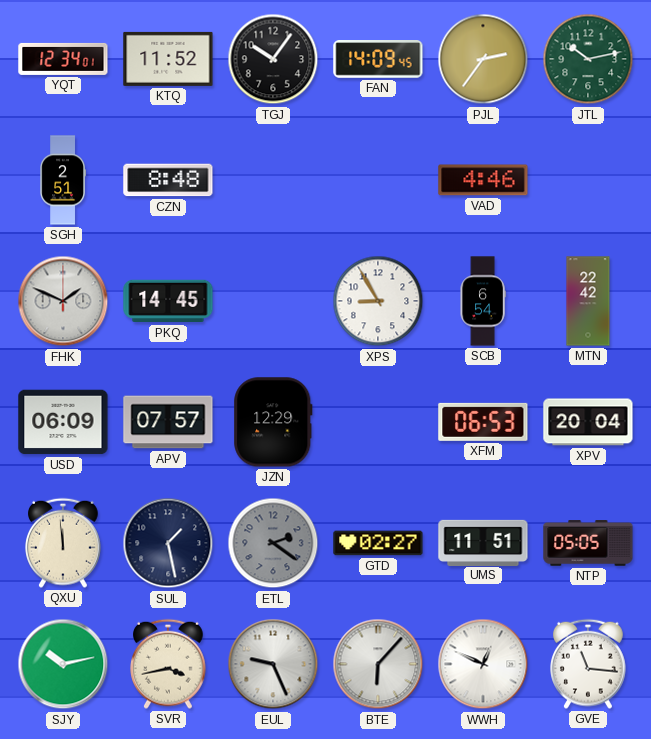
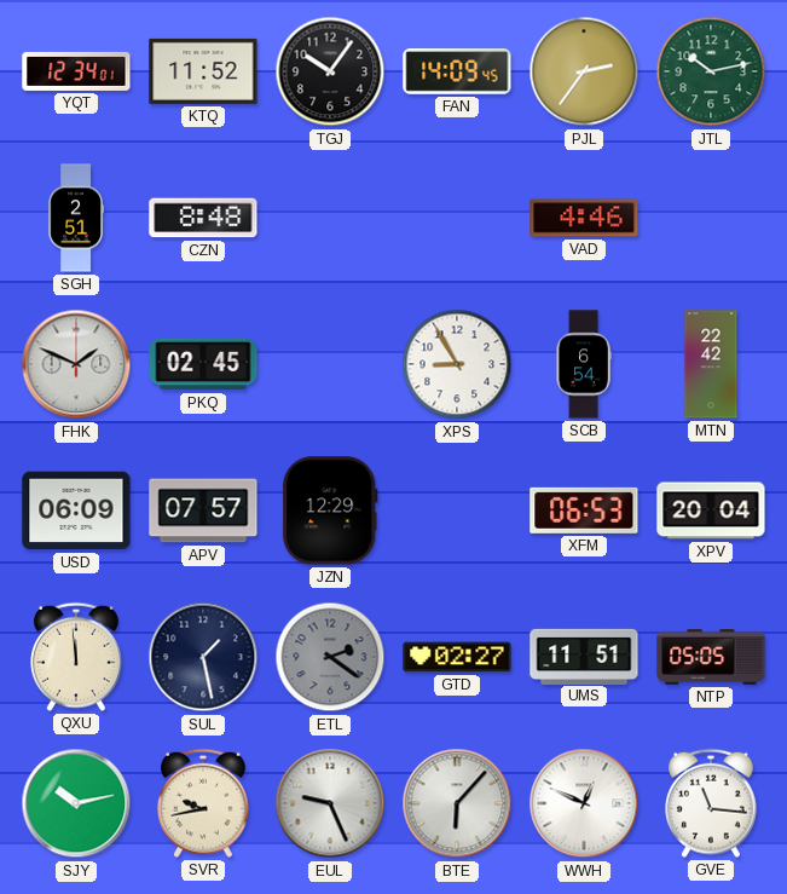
PKQ: 14:45 -> 02:45 (203, 364)
SVR: 3:43 -> 9:43 (204, 803)
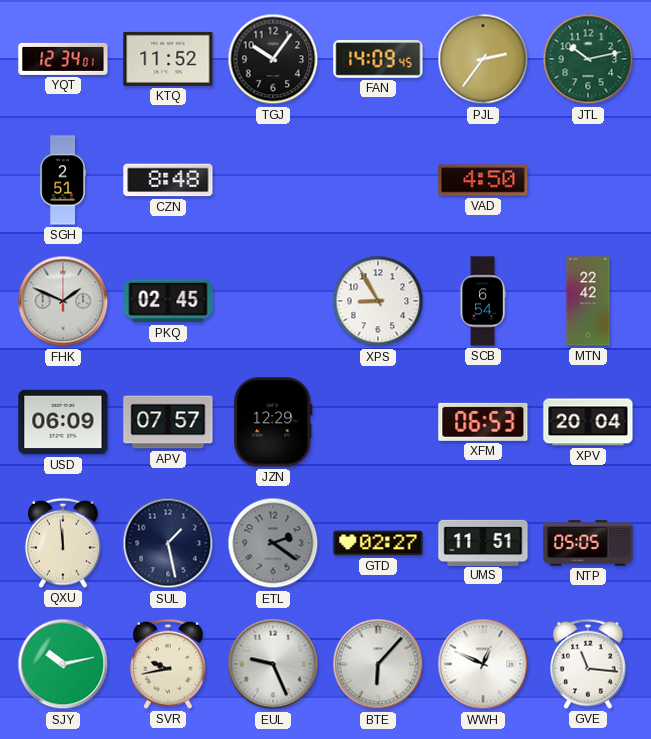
VAD: 4:46 -> 4:50 (483, 180)
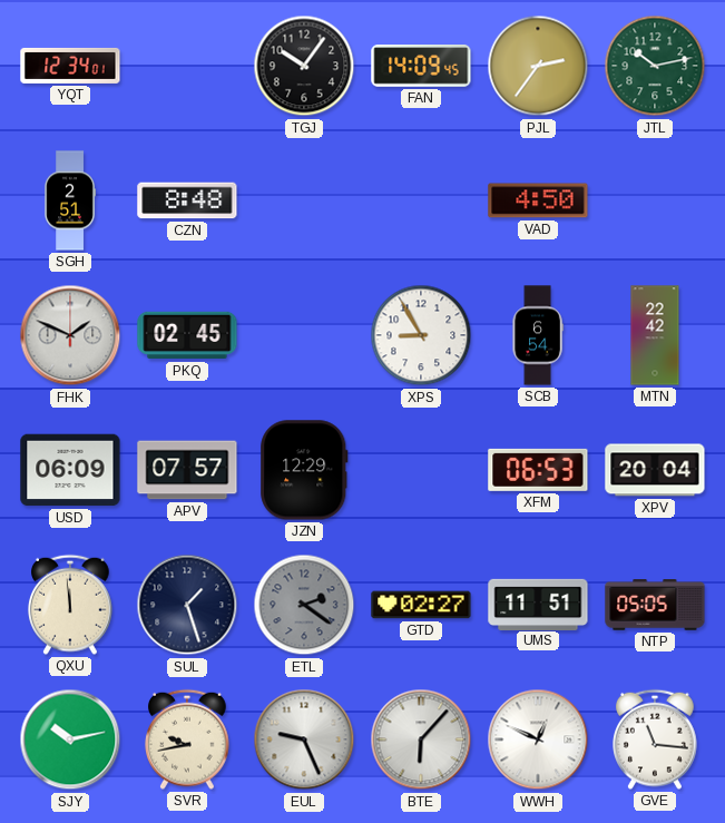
KTQ: 11:52 -> none (168, 59)
SUL: 1:28 -> 1:27 (187, 605)
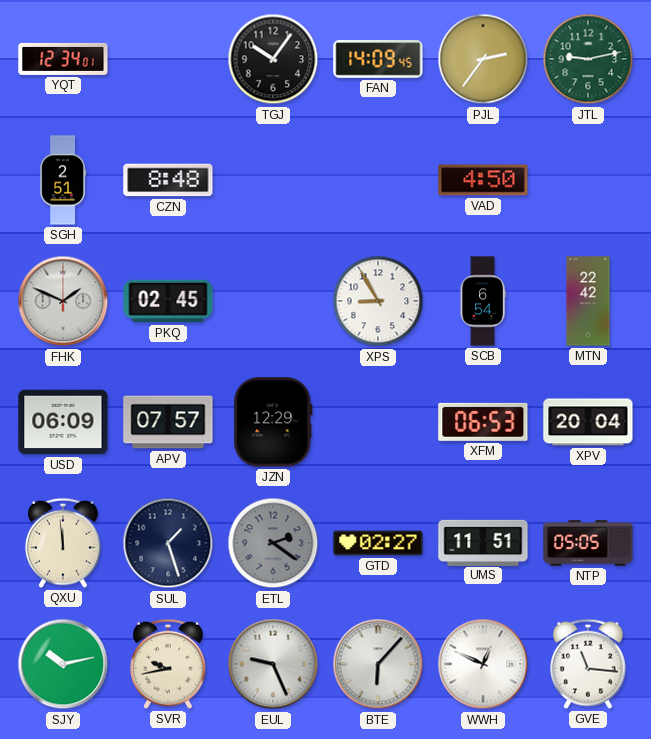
JTL: 10:13 -> 9:13 (588, 59)
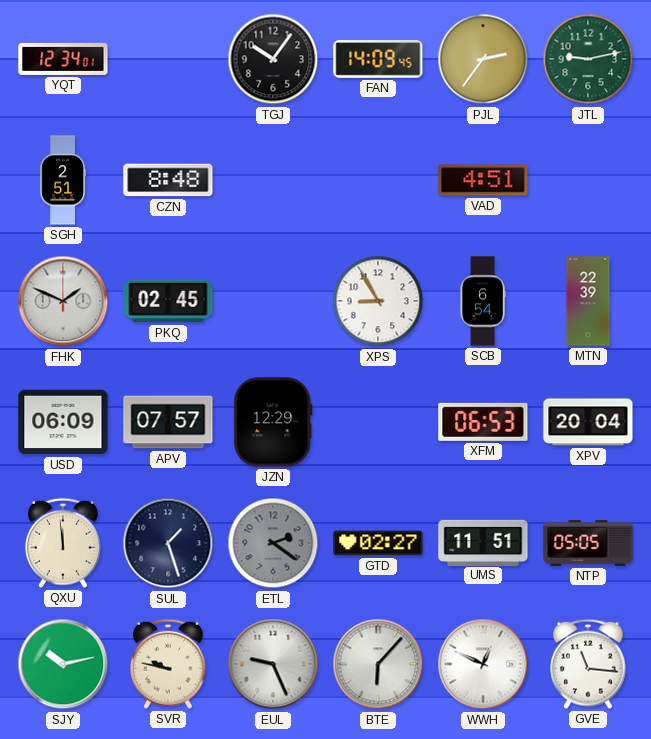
VAD: 4:50 -> 4:51 (483, 180)
MTN: 22:42 -> 22:39 (588, 301)
SVR: 9:43 -> 9:47 (169, 664)
